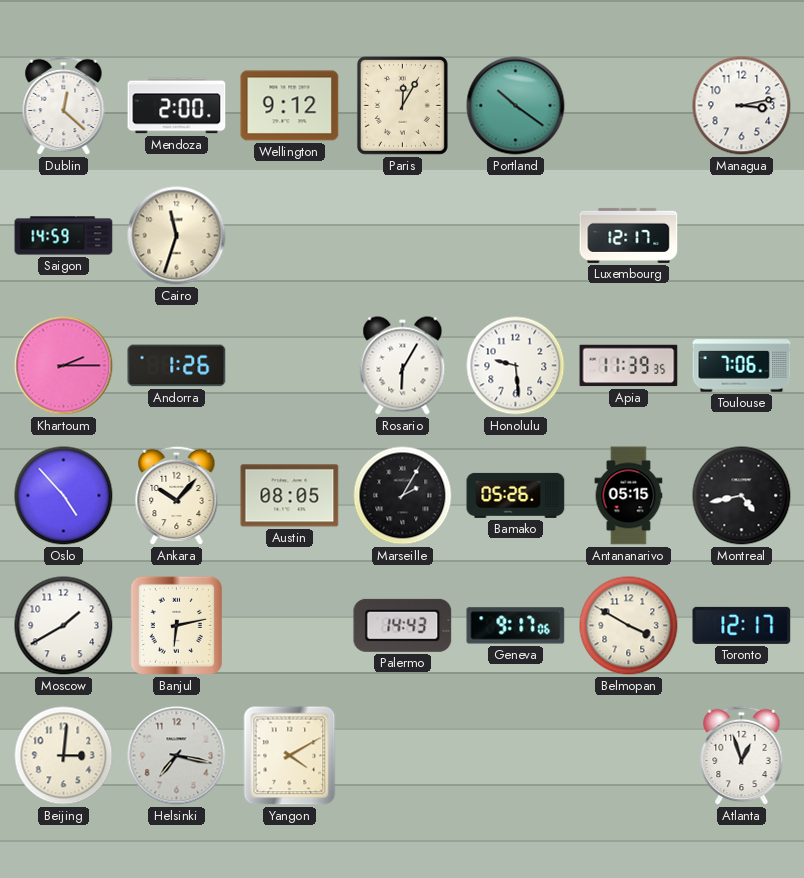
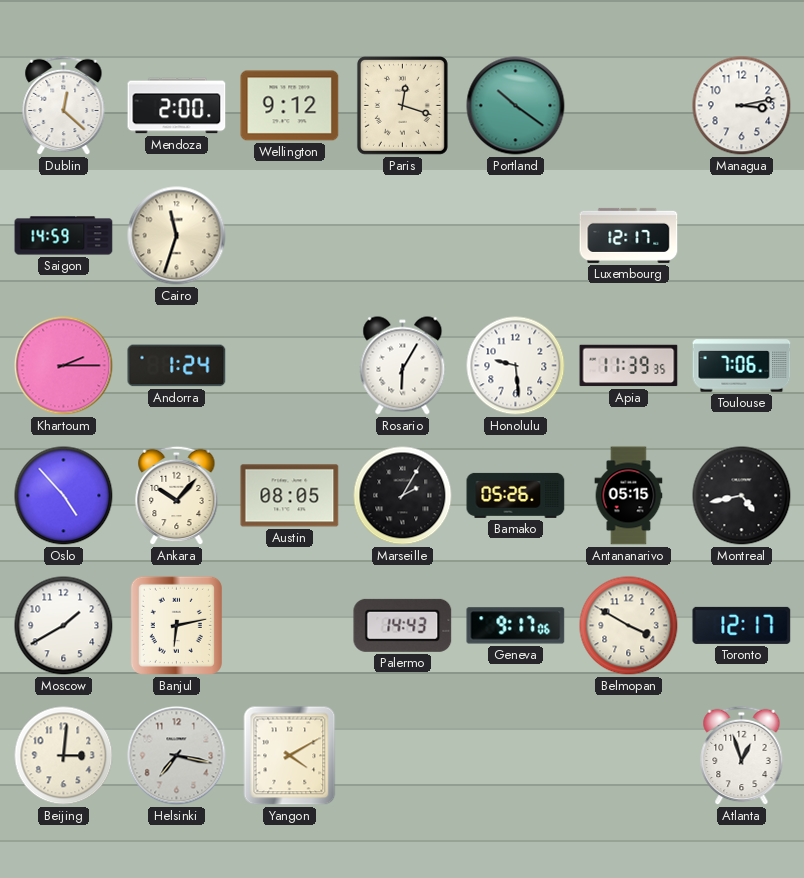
Paris: 12:05 -> 12:18 (402, 105)
Andorra: 1:26 -> 1:24 (177, 366)
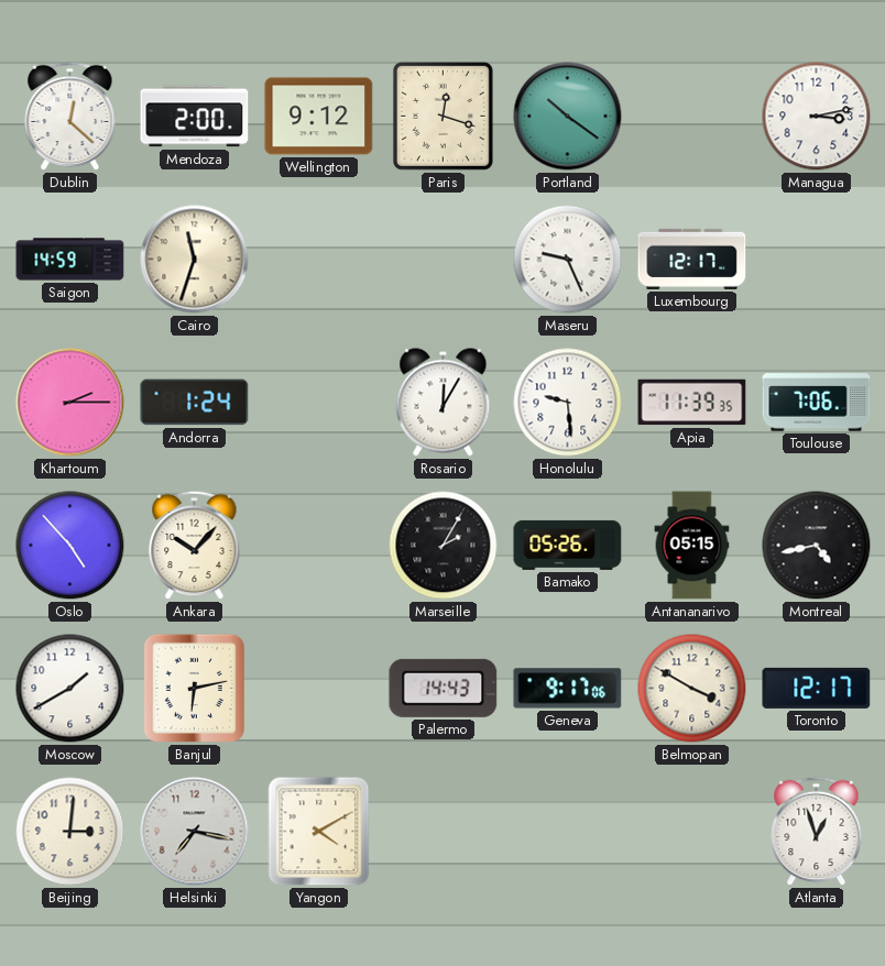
Maseru: none -> 9:26 (568, 260)
Rosario: 6:05 -> 12:05 (444, 403)
Austin: 08:05 -> none (290, 496)
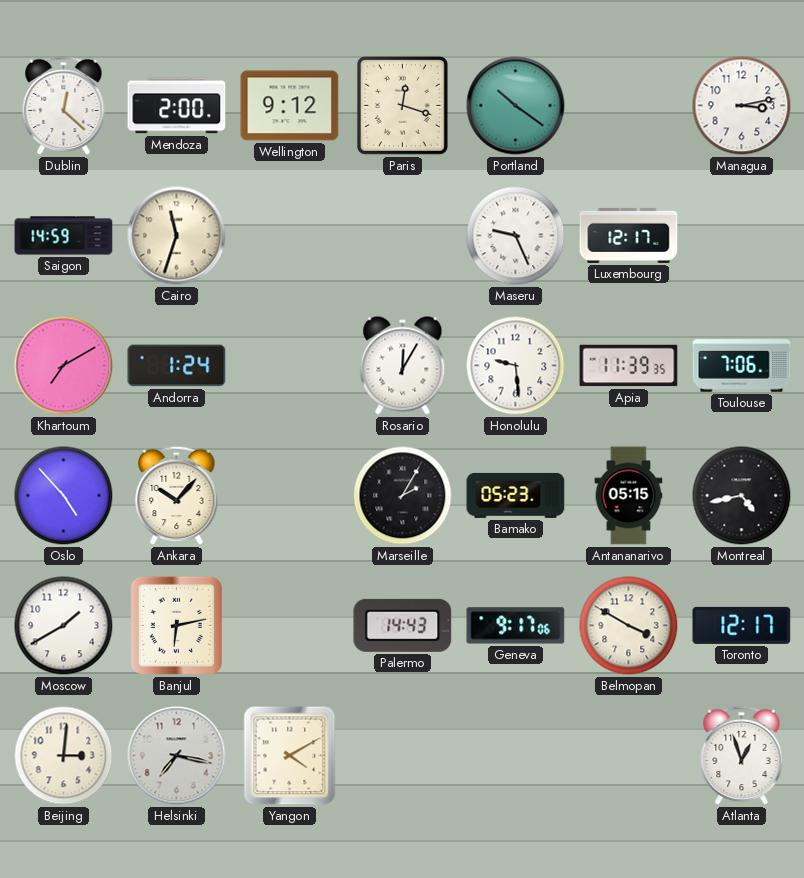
Khartoum: 2:15 -> 7:10 (64, 366)
Bamako: 05:26 -> 05:23 (516, 495)
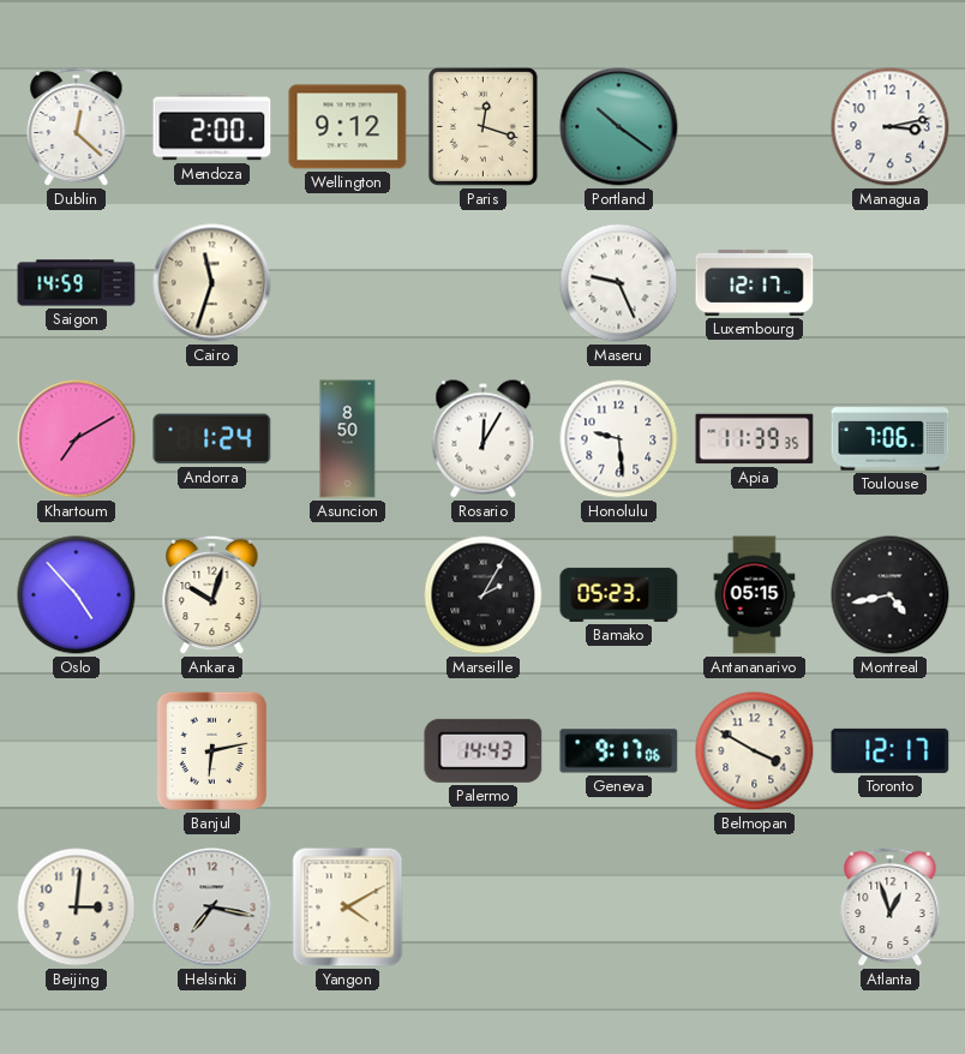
Asuncion: none -> 8:50 (348, 439)
Ankara: 10:07 -> 10:03 (212, 595)
Moscow: 1:40 -> none (64, 626)
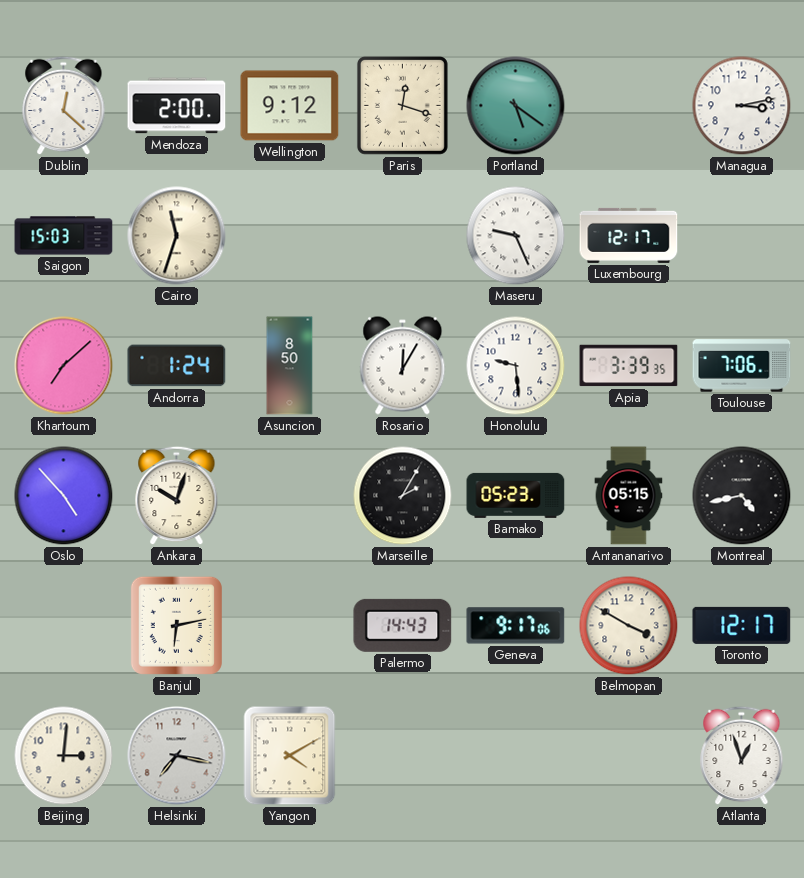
Portland: 10:21 -> 5:21 (516, 106)
Saigon: 14:59 -> 15:03 (64, 236)
Khartoum: 7:10 -> 7:08 (64, 366)
Apia: 11:39 -> 3:39 (629, 366)
